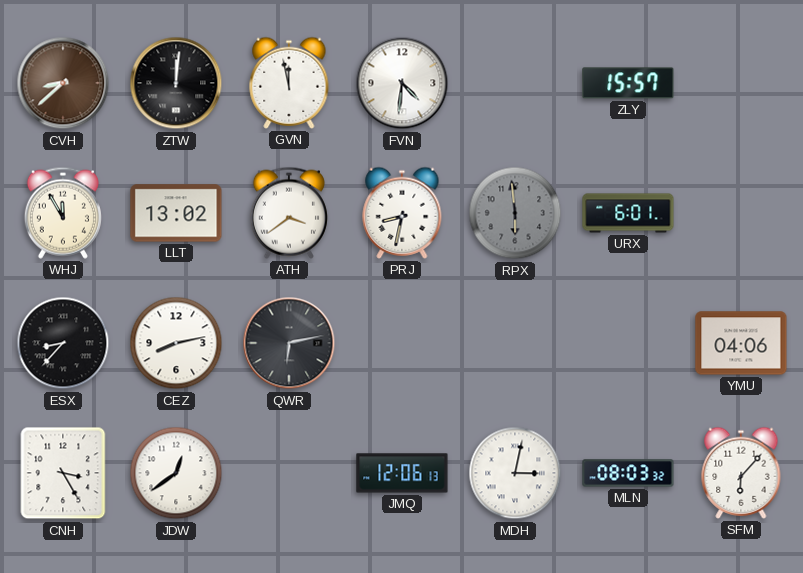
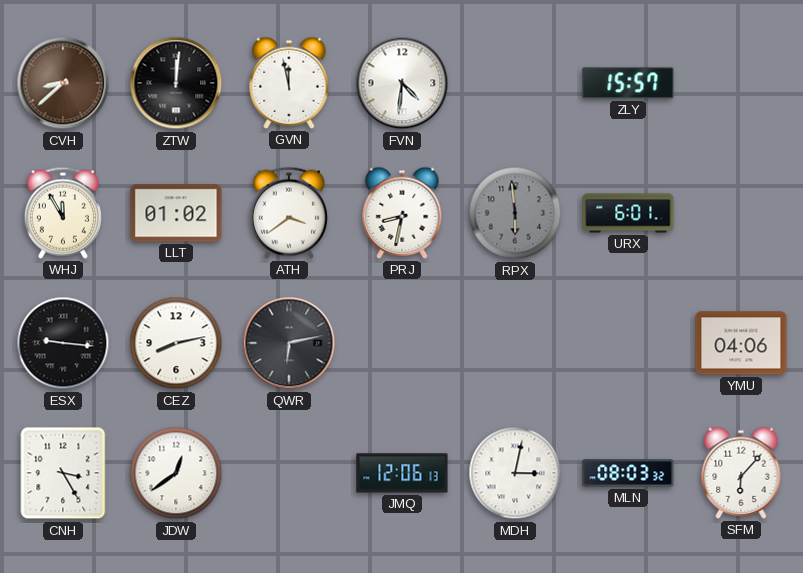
LLT: 13:02 -> 01:02 (176, 213)
ESX: 8:37 -> 9:16 (63, 343)
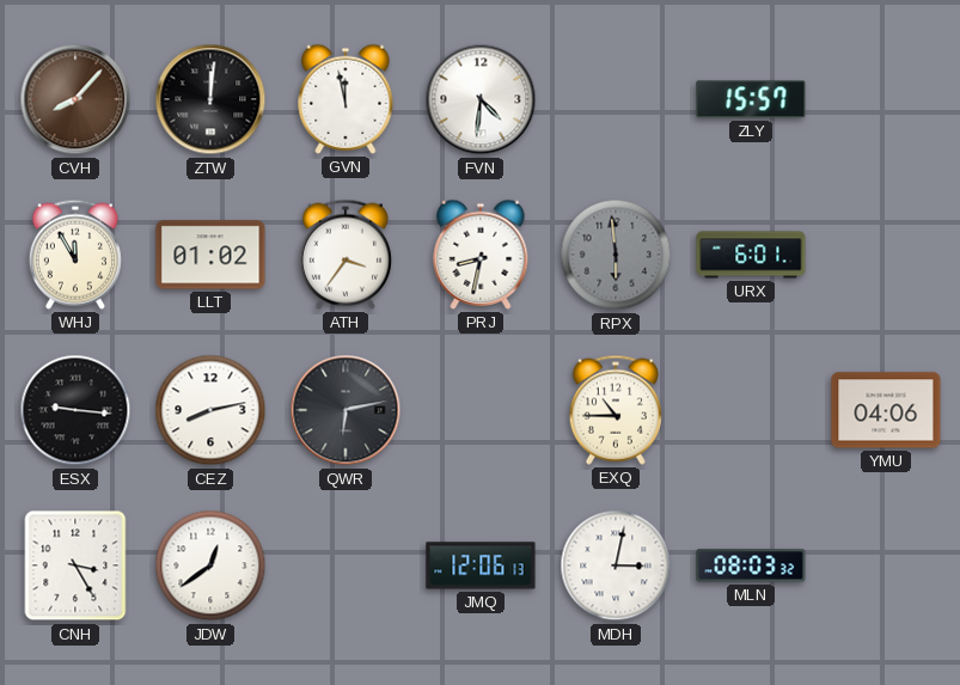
CVH: 8:38 -> 8:07 (75, 99)
ATH: 3:39 -> 3:36 (346, 255)
EXQ: none -> 10:45 (616, 410)
SFM: 6:07 -> none (741, 473)
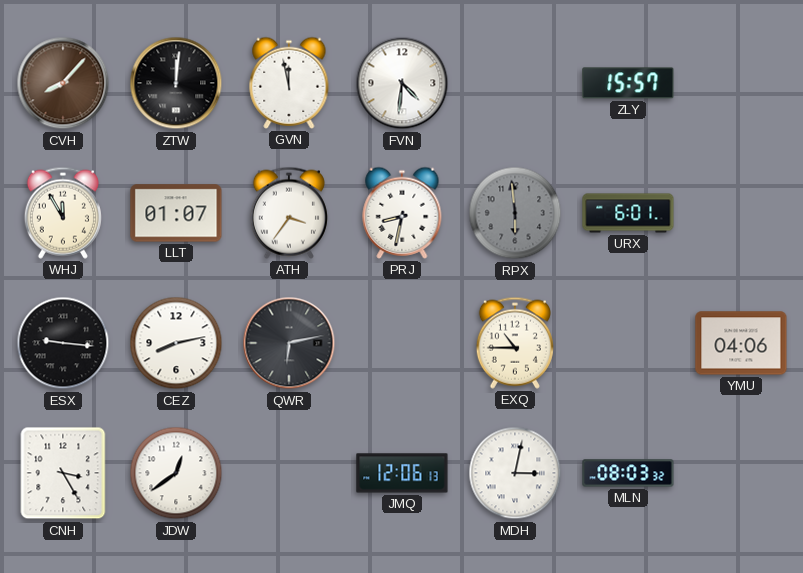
LLT: 01:02 -> 01:07 (176, 213)
